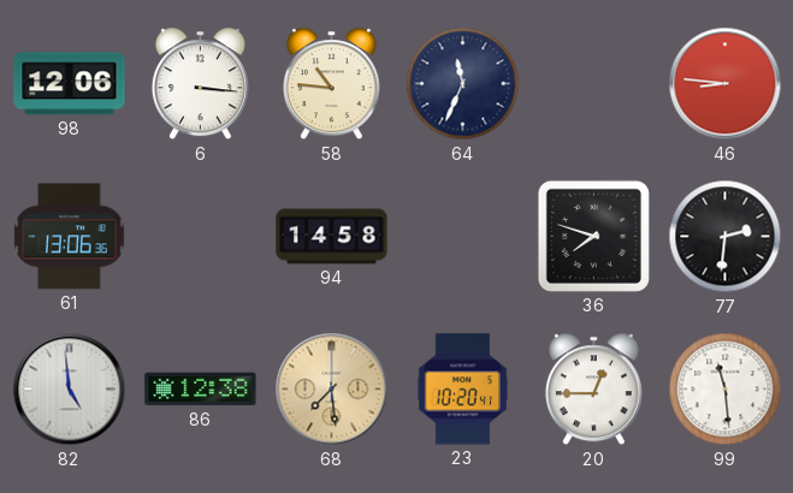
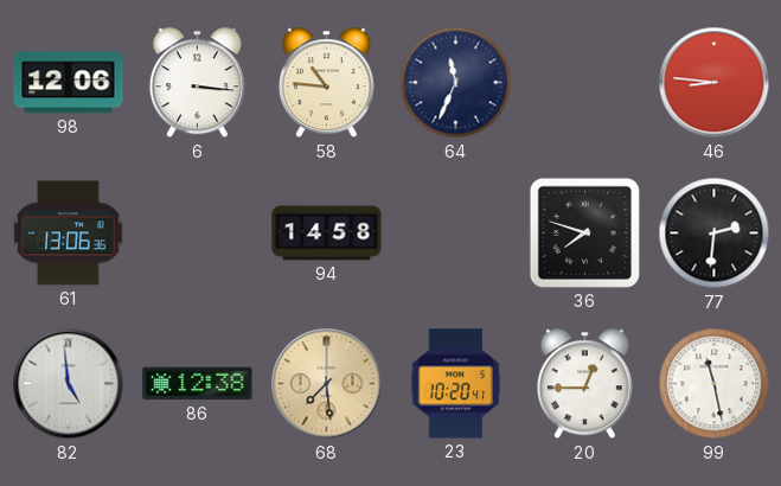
99: 11:29 -> 11:28 (715, 384)
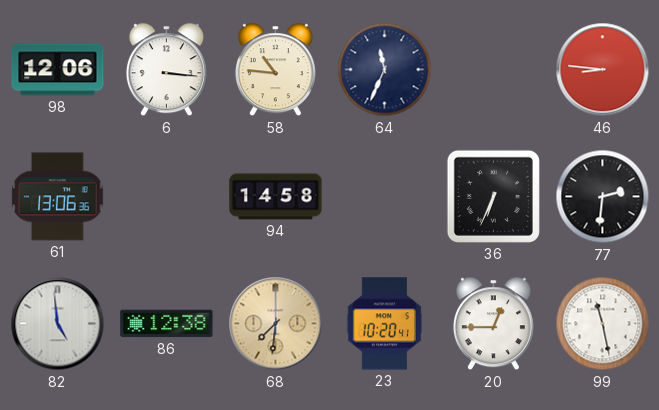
36: 7:48 -> 6:34 (493, 196)
68: 7:29 -> 7:31 (276, 324)
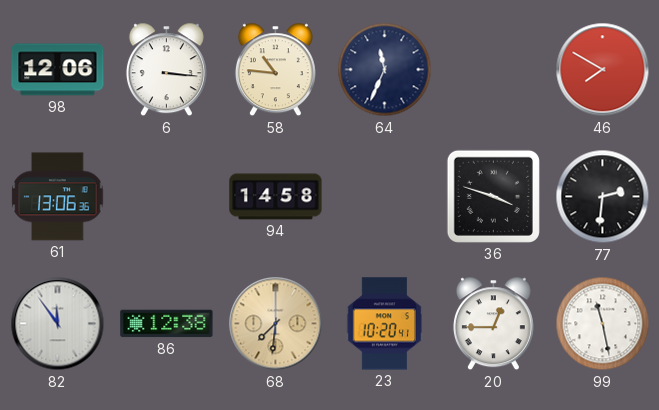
46: 8:46 -> 7:50 (603, 70)
36: 6:34 -> 3:48 (493, 196)
82: 4:59 -> 11:54 (58, 324)
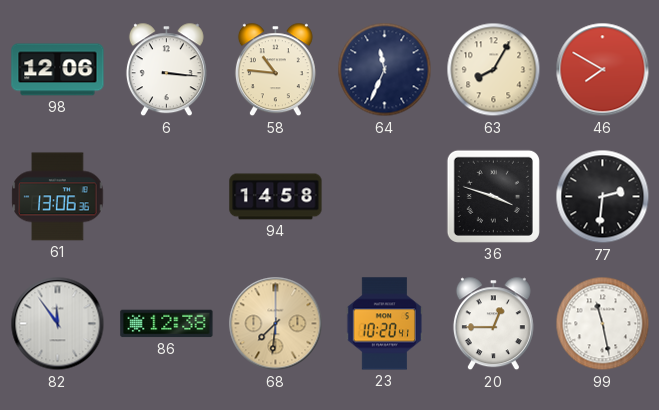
63: none -> 8:05 (494, 70)
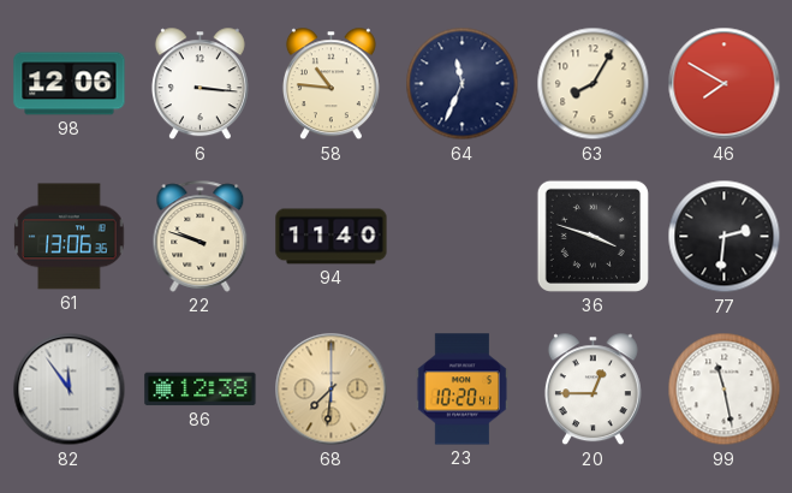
22: none -> 9:48 (201, 236)
94: 14:58 -> 11:40 (332, 237)
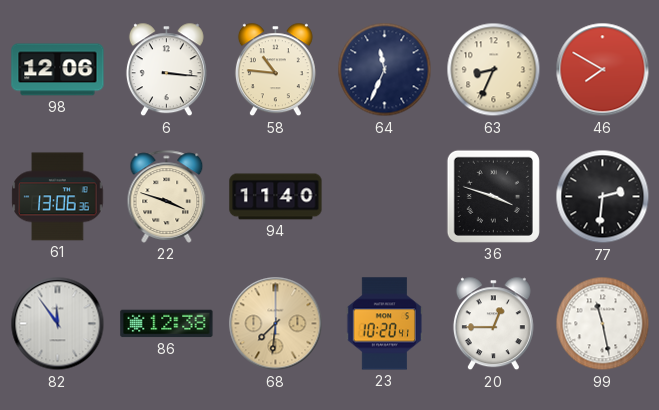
63: 8:05 -> 8:34 (494, 70)
22: 9:48 -> 3:48 (167, 196)
